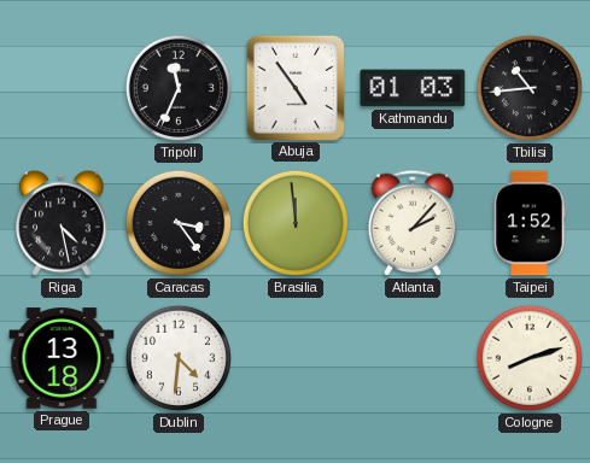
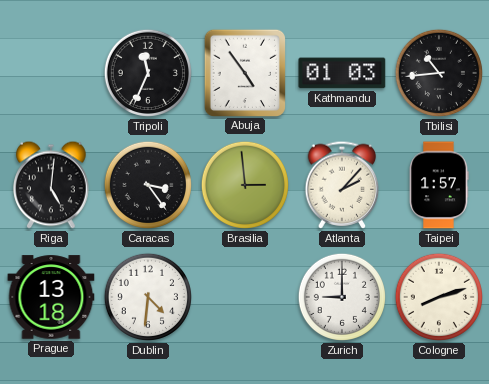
Riga: 4:28 -> 5:01 (51, 185)
Brasilia: 11:59 -> 2:59 (245, 185)
Taipei: 1:52 -> 1:57 (439, 185)
Zurich: none -> 9:00 (342, 297)
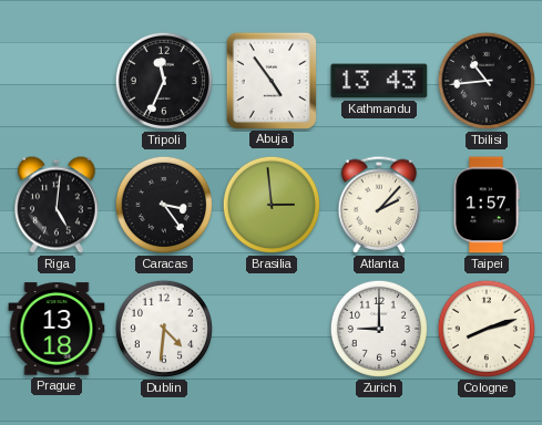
Kathmandu: 01:03 -> 13:43 (379, 81)
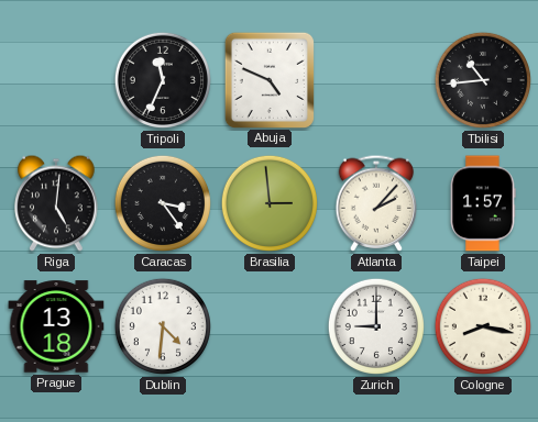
Abuja: 4:54 -> 4:49 (268, 79)
Kathmandu: 13:43 -> none (379, 81)
Cologne: 8:12 -> 8:17 (483, 326)
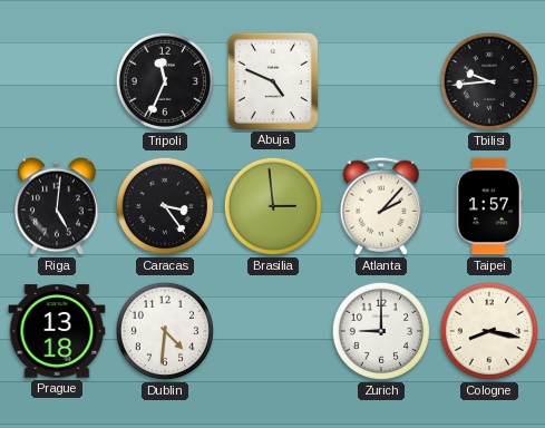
Tbilisi: 10:44 -> 9:44 (489, 81)
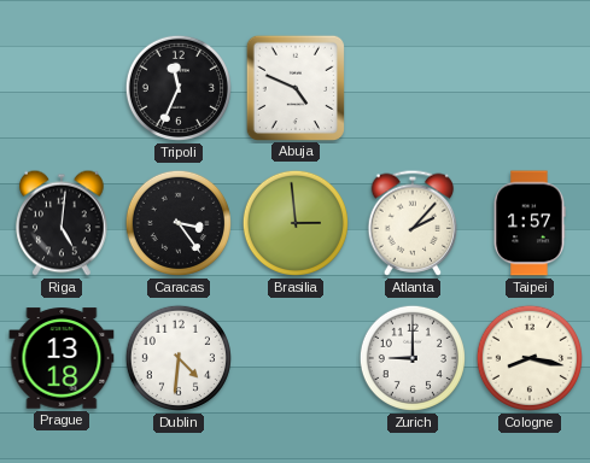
Tbilisi: 9:44 -> none (489, 81)
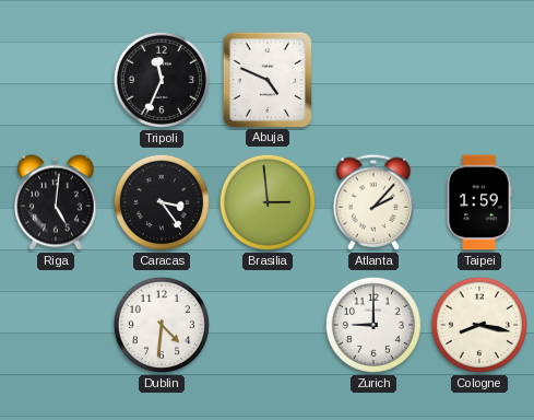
Taipei: 1:57 -> 1:59 (479, 202)
Prague: 13:18 -> none (62, 358)
